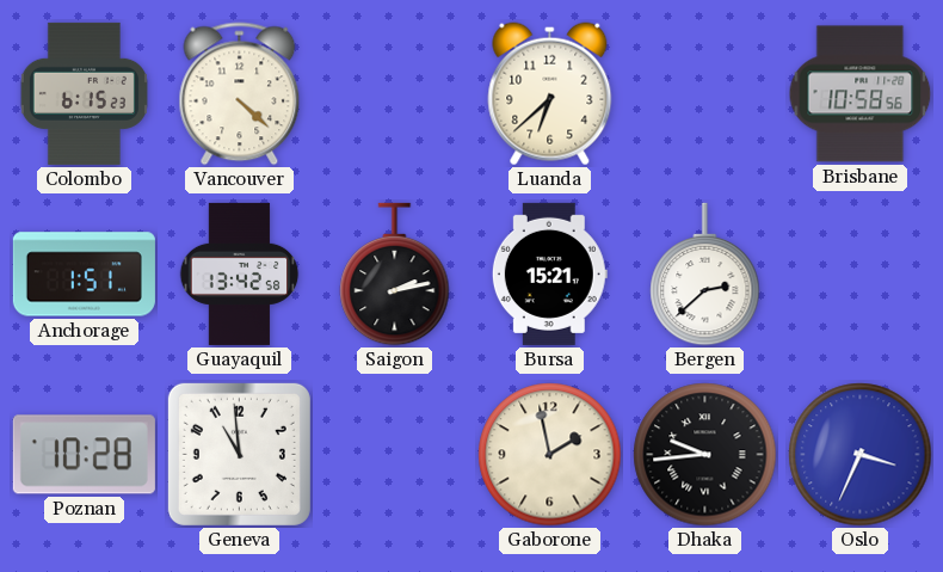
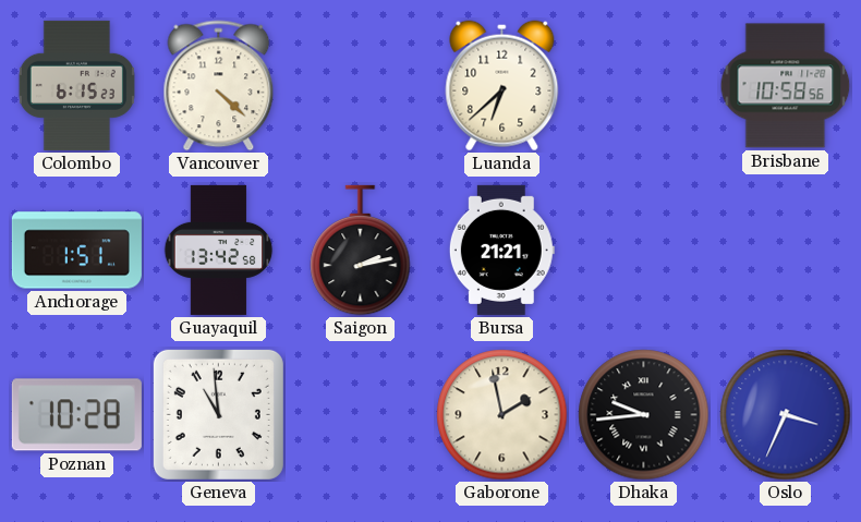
Bursa: 15:21 -> 21:21 (501, 250)
Bergen: 2:38 -> none (705, 275)
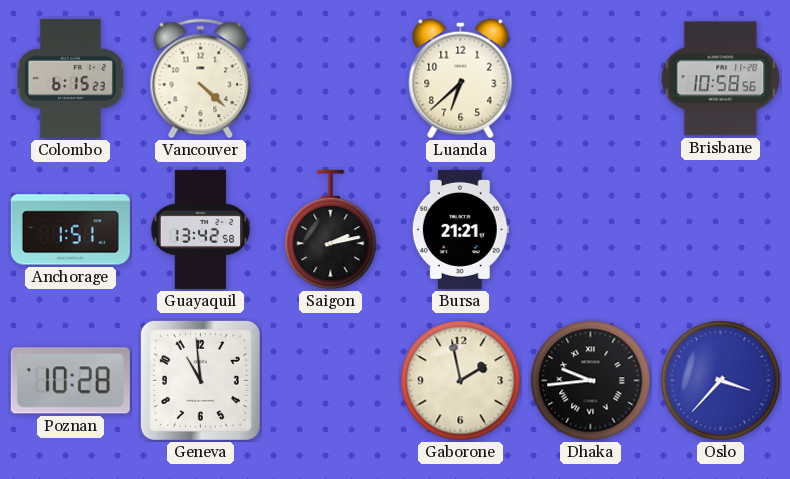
Oslo: 3:34 -> 3:37 (721, 381)
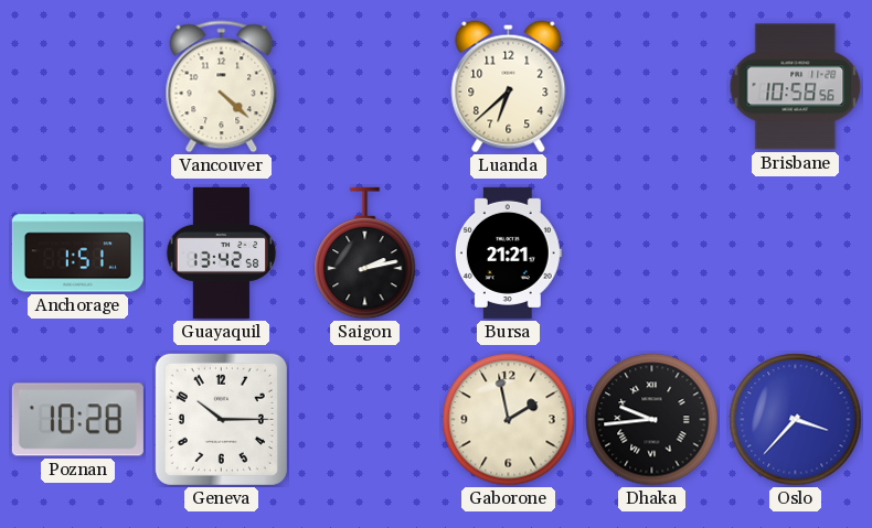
Colombo: 6:15 -> none (70, 78)
Geneva: 10:59 -> 10:15 (221, 419)
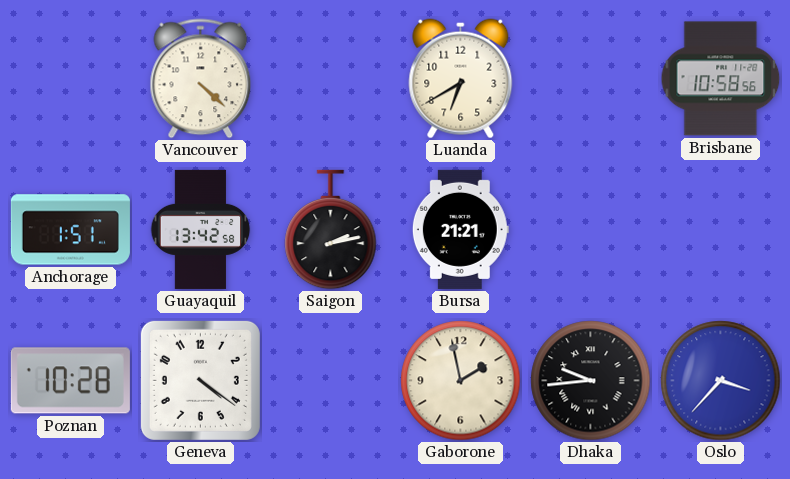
Luanda: 6:38 -> 6:40 (461, 79)
Geneva: 10:15 -> 4:21 (200, 380)
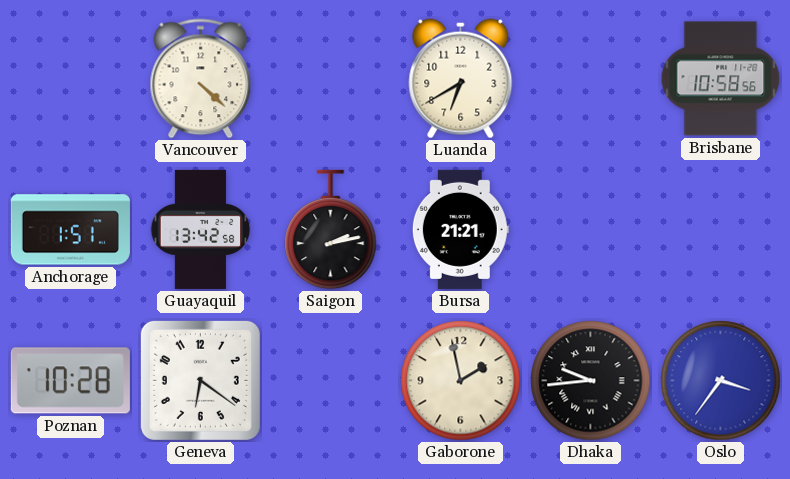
Geneva: 4:21 -> 6:21 (200, 380)
Oslo: 3:37 -> 3:36 (721, 381)
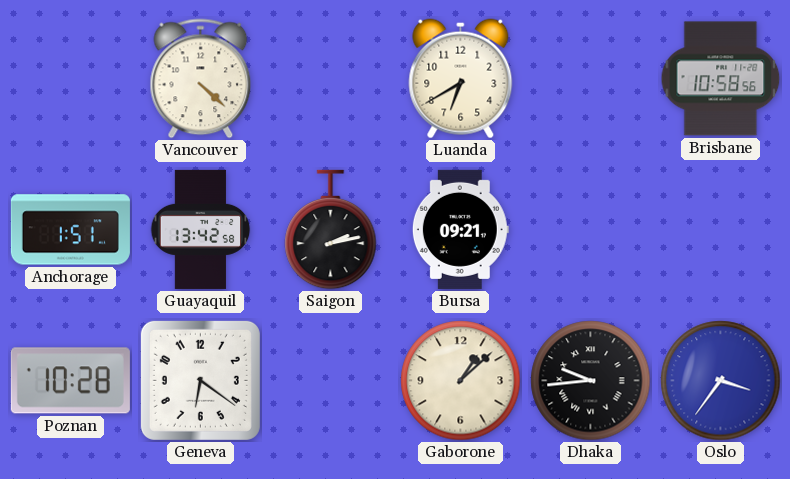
Bursa: 21:21 -> 09:21 (460, 229)
Gaborone: 1:58 -> 1:08 (461, 381)
